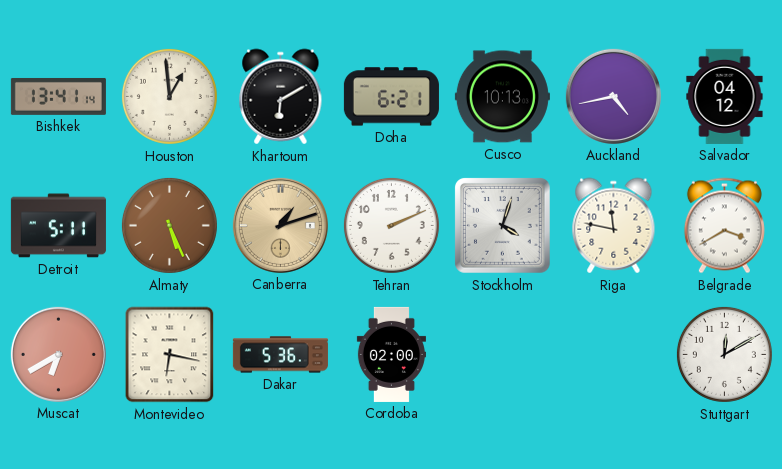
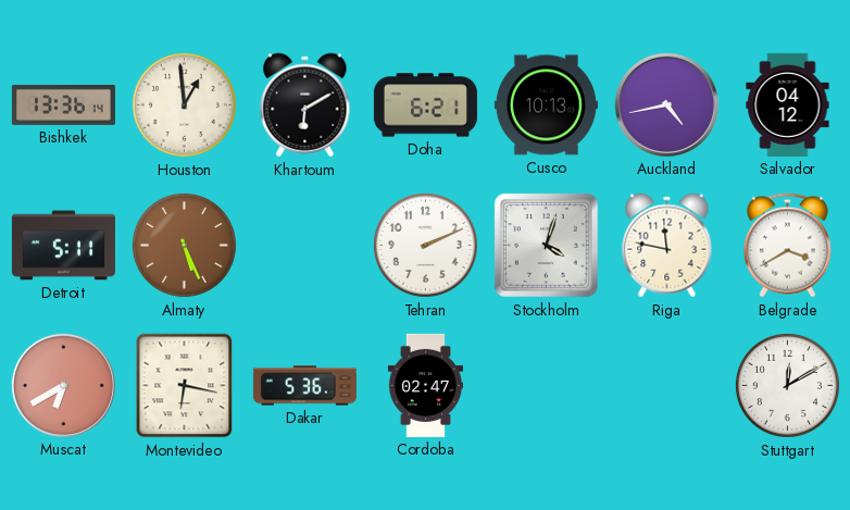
Bishkek: 13:41 -> 13:36 (63, 104)
Canberra: 1:12 -> none (280, 225)
Cordoba: 02:00 -> 02:47 (425, 385)
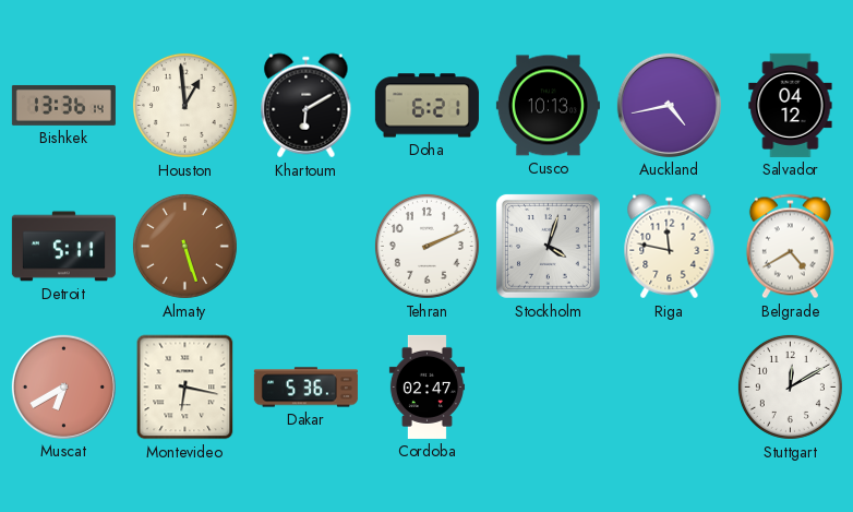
Almaty: 5:26 -> 5:27 (184, 246)
Belgrade: 3:40 -> 4:40 (790, 247)
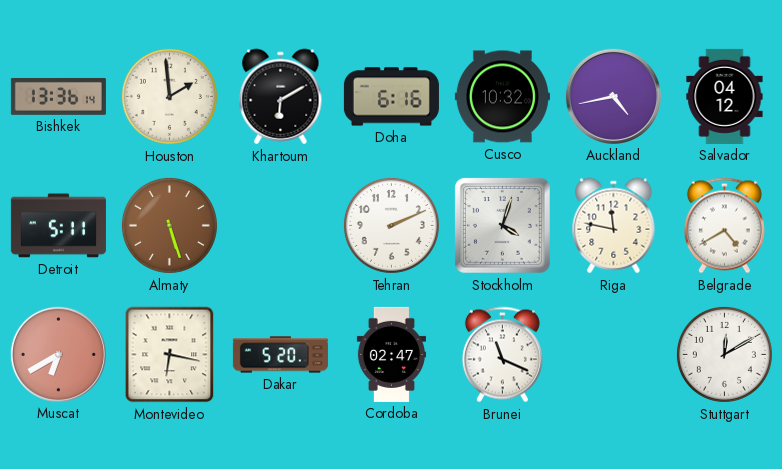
Houston: 12:59 -> 1:59 (169, 96)
Doha: 6:21 -> 6:16 (391, 97)
Cusco: 10:13 -> 10:32 (502, 97)
Dakar: 5:36 -> 5:20 (280, 355)
Brunei: none -> 11:19 (502, 355)
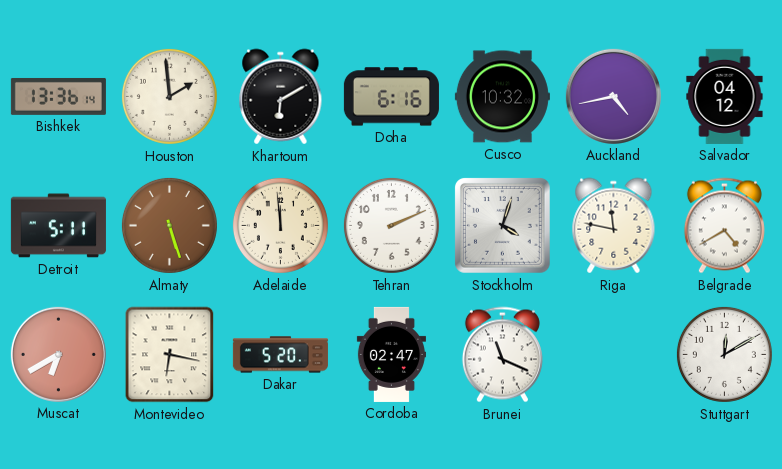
Adelaide: none -> 11:59 (280, 225)
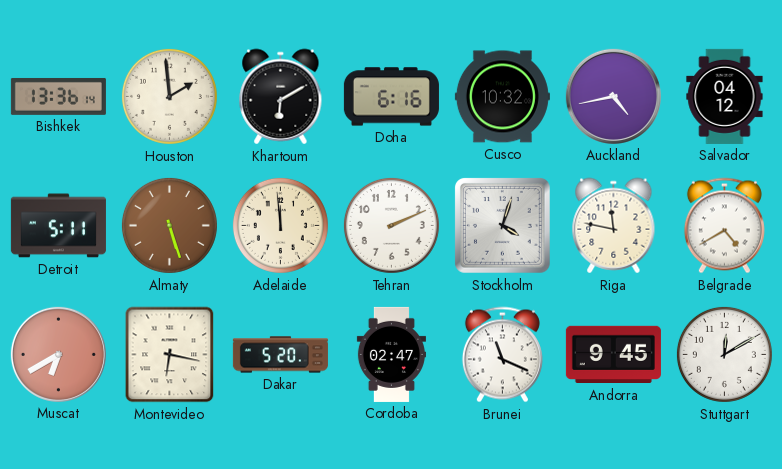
Andorra: none -> 9:45 (613, 355)
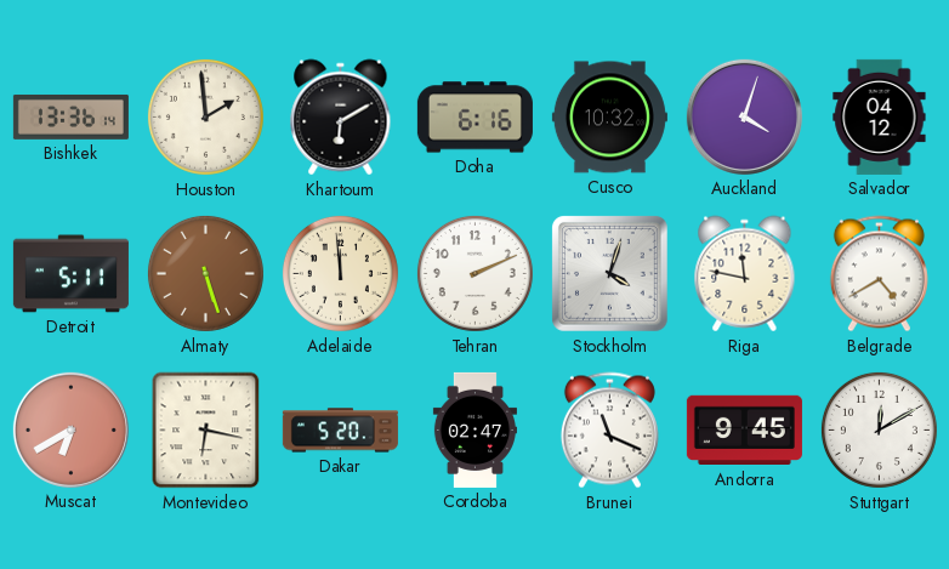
Auckland: 4:43 -> 4:03 (744, 116)
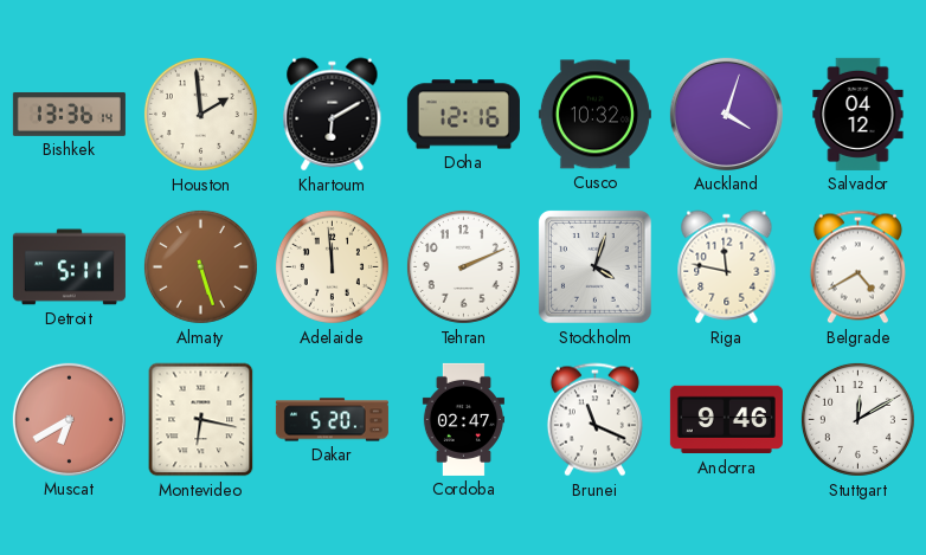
Doha: 6:16 -> 12:16 (463, 115)
Andorra: 9:45 -> 9:46 (726, 420)
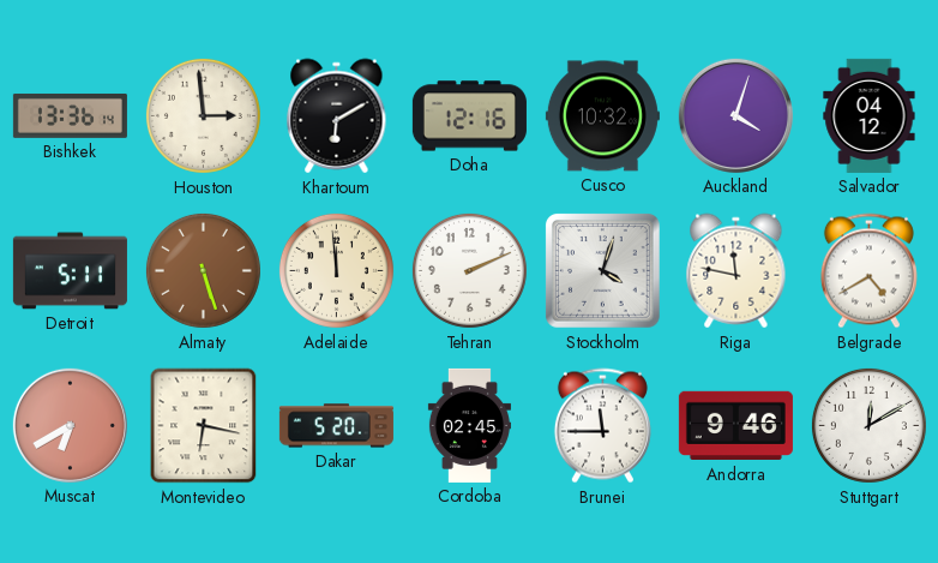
Houston: 1:59 -> 2:59 (203, 115)
Cordoba: 02:47 -> 02:45 (469, 425)
Brunei: 11:19 -> 11:45 (602, 426)
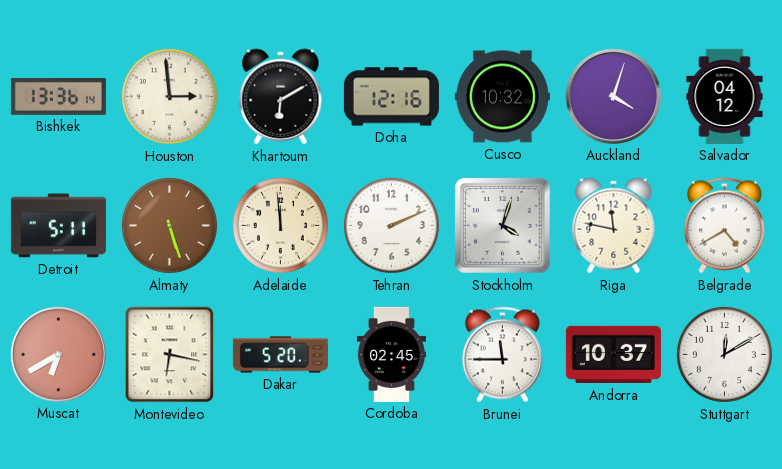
Andorra: 9:46 -> 10:37 (613, 355)
